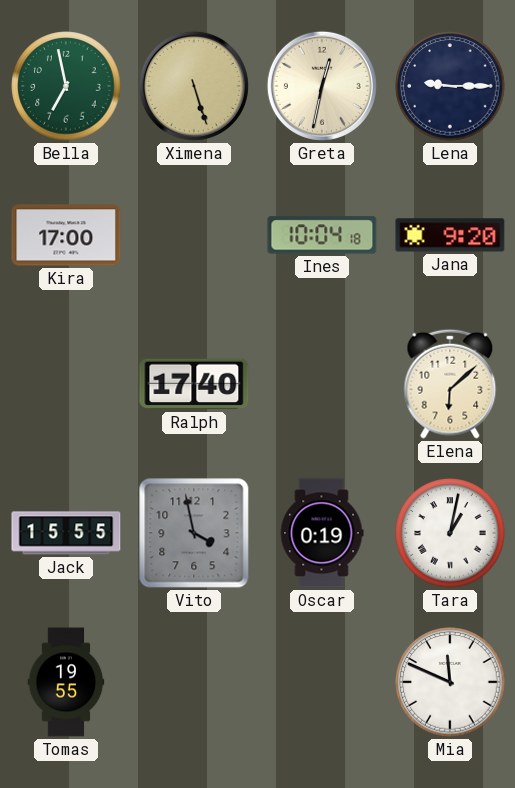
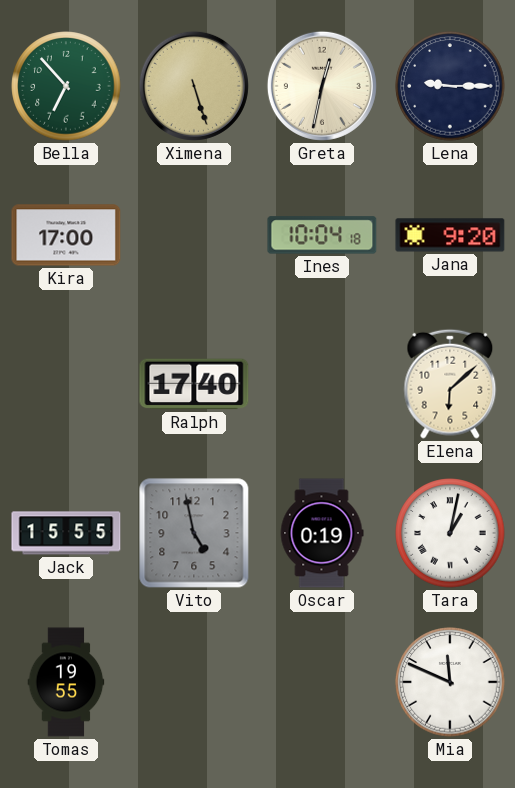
Bella: 6:58 -> 6:53 (66, 86)
Vito: 3:58 -> 4:58 (194, 533)
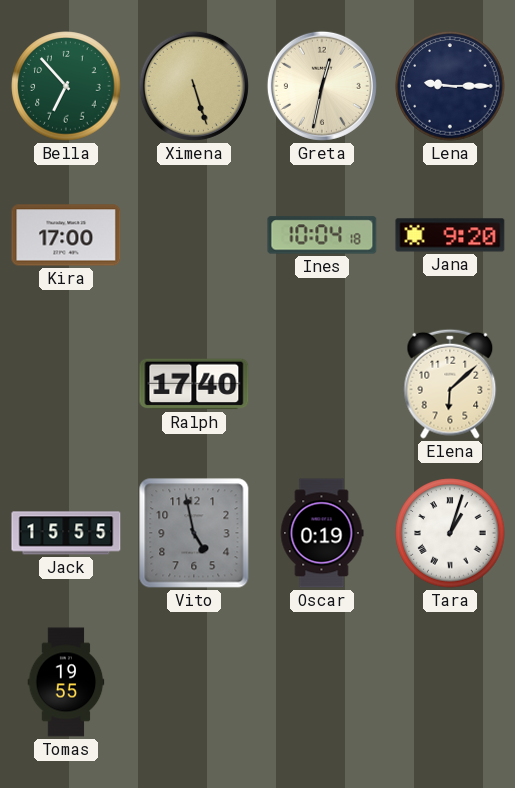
Tara: 1:02 -> 1:03 (450, 533)
Mia: 11:49 -> none (450, 682)
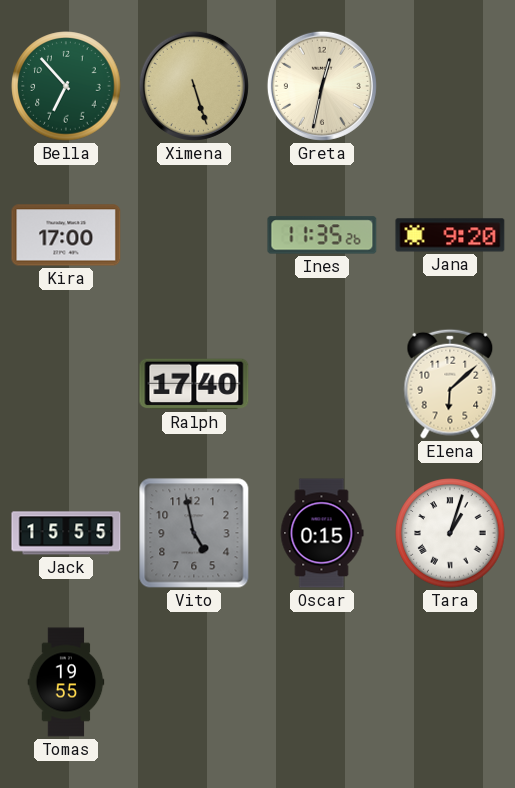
Lena: 9:15 -> none (450, 86)
Ines: 10:04 -> 11:35 (322, 235)
Oscar: 0:19 -> 0:15 (322, 533)
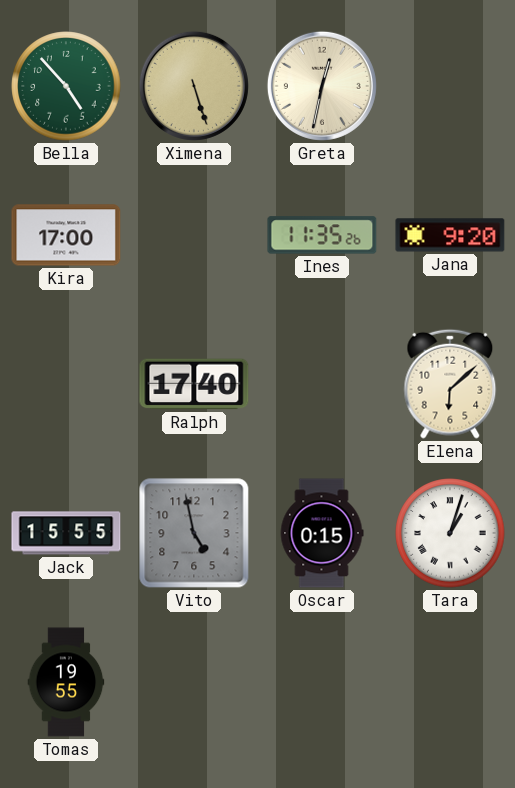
Bella: 6:53 -> 4:53 (66, 86)
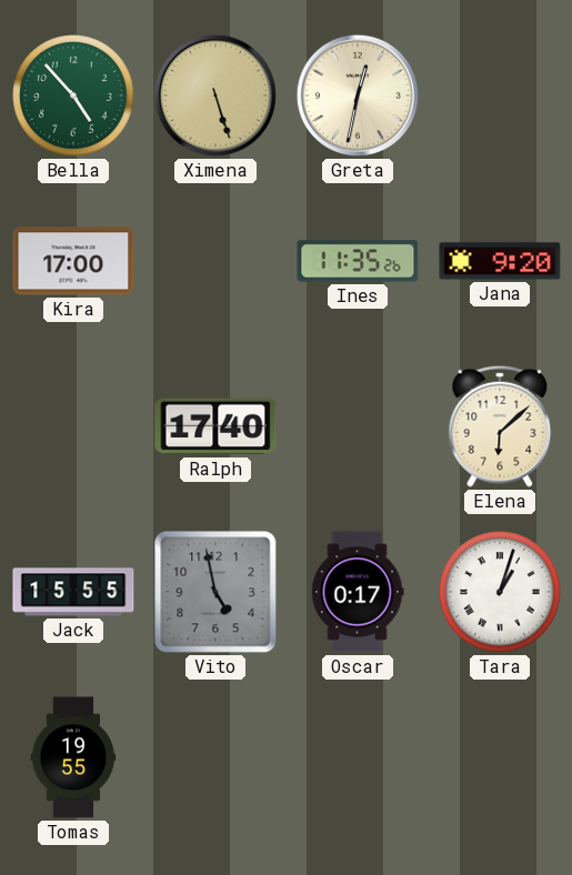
Oscar: 0:15 -> 0:17 (358, 592)
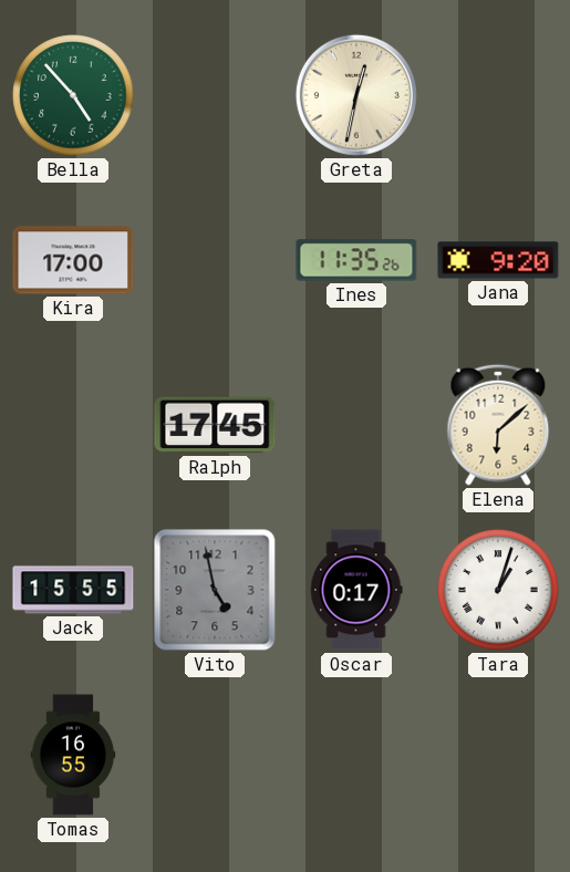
Ximena: 5:27 -> none (215, 95)
Ralph: 17:40 -> 17:45 (215, 425)
Tomas: 19:55 -> 16:55 (73, 755)
